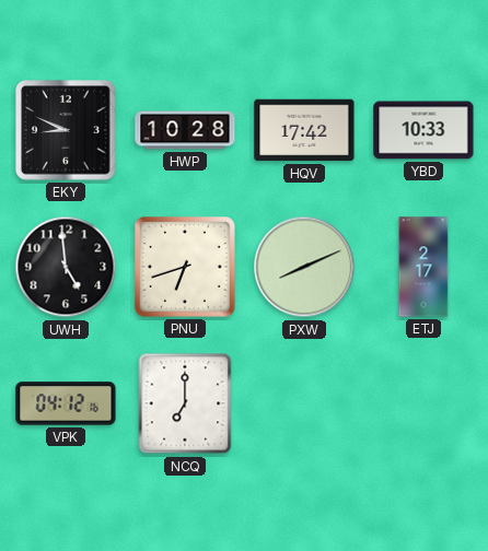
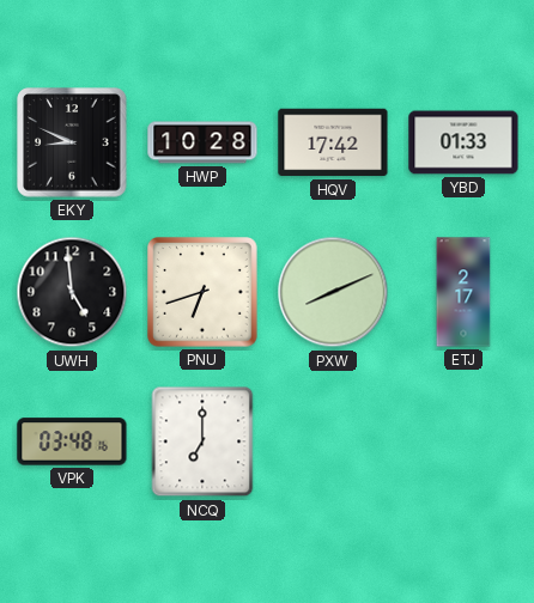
YBD: 10:33 -> 01:33 (463, 142)
VPK: 04:12 -> 03:48 (72, 441)
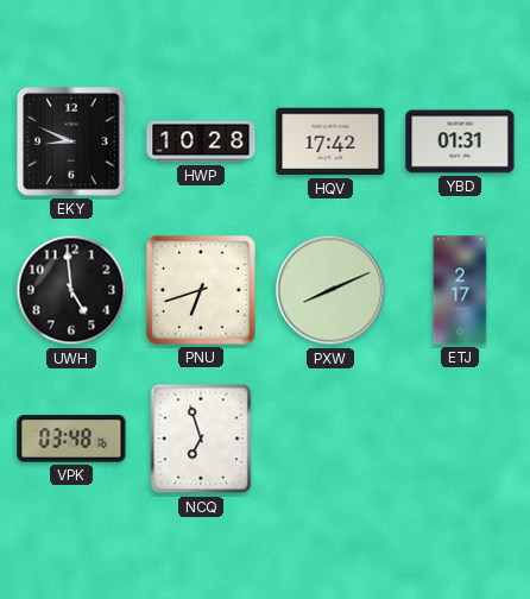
YBD: 01:33 -> 01:31 (460, 141)
NCQ: 7:00 -> 6:57 (201, 439)
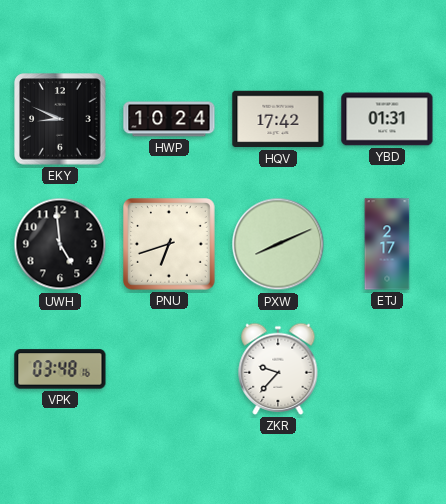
HWP: 10:28 -> 10:24 (169, 119)
NCQ: 6:57 -> none (201, 439)
ZKR: none -> 9:37 (278, 369)
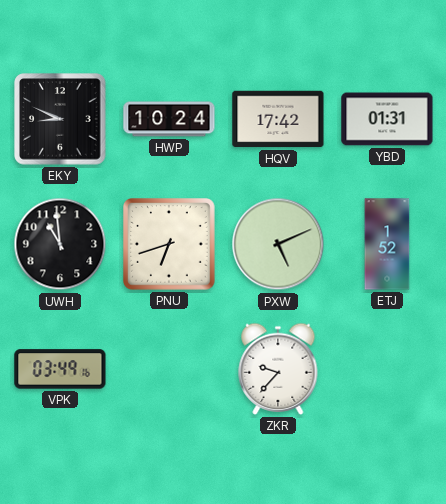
UWH: 4:59 -> 10:59 (60, 244)
PXW: 8:11 -> 5:11 (278, 244)
ETJ: 2:17 -> 1:52 (387, 244)
VPK: 03:48 -> 03:49 (60, 369)
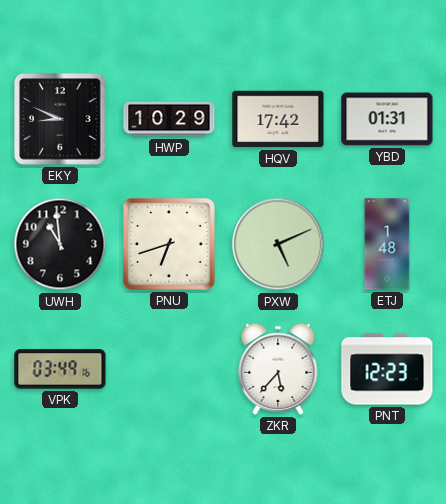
HWP: 10:24 -> 10:29 (169, 119)
ETJ: 1:52 -> 1:48 (387, 244)
ZKR: 9:37 -> 5:37 (278, 369)
PNT: none -> 12:23 (387, 369)
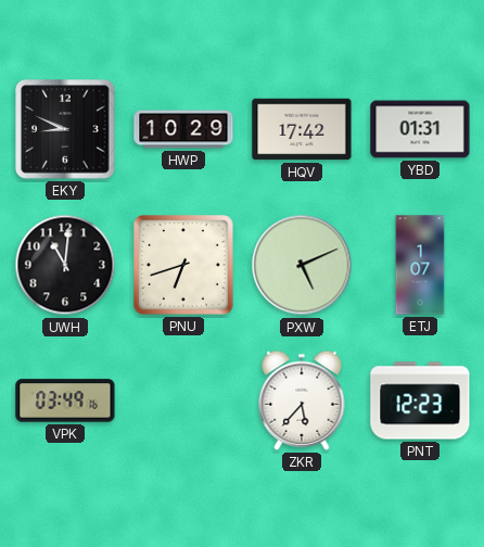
UWH: 10:59 -> 11:01 (65, 265)
ETJ: 1:48 -> 1:07 (420, 265)
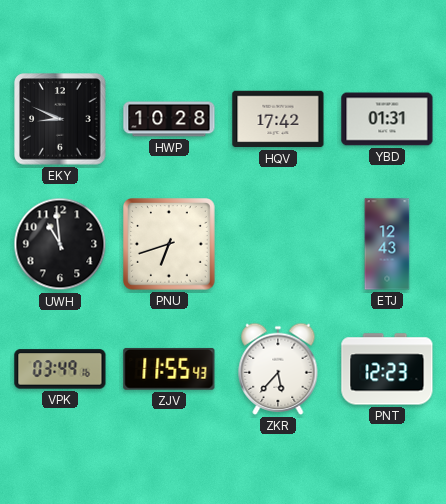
HWP: 10:29 -> 10:28 (169, 119)
UWH: 11:01 -> 10:59 (60, 244)
PXW: 5:11 -> none (302, 265)
ETJ: 1:07 -> 12:43 (387, 244)
ZJV: none -> 11:55 (169, 369)
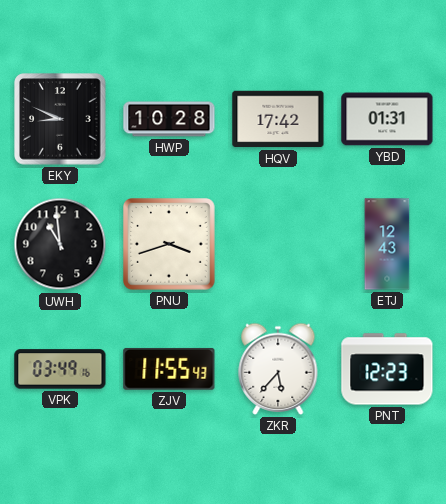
PNU: 6:42 -> 3:42 (169, 244)
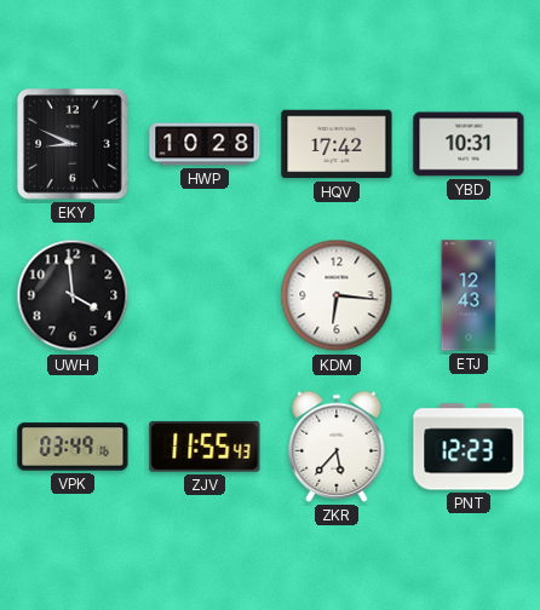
YBD: 01:31 -> 10:31 (469, 144)
UWH: 10:59 -> 3:59 (73, 295)
PNU: 3:42 -> none (169, 244)
KDM: none -> 6:16 (337, 295)
